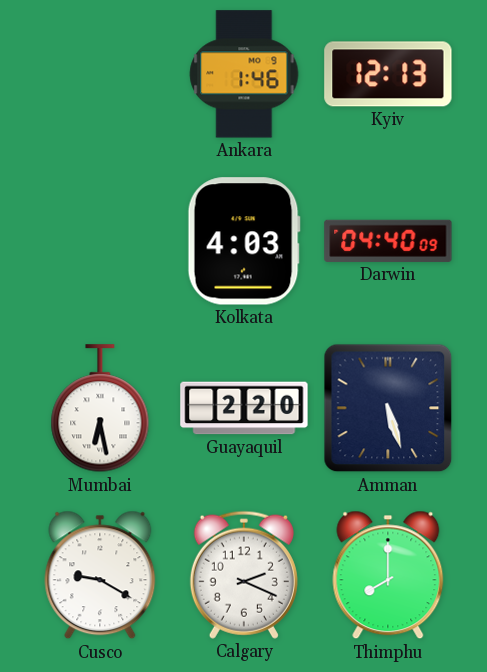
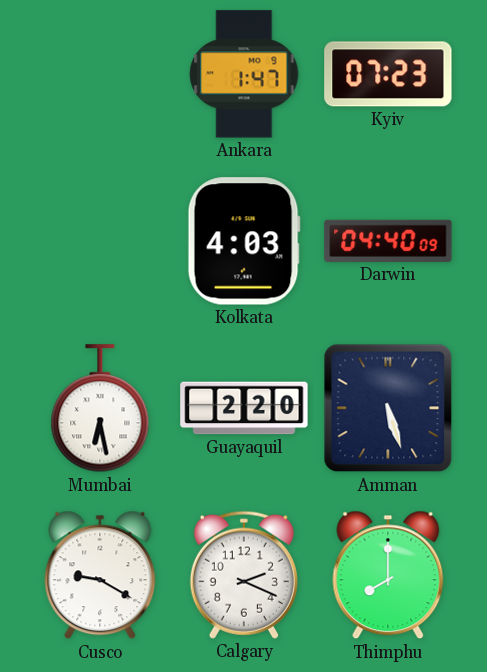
Ankara: 1:46 -> 1:47 (244, 74)
Kyiv: 12:13 -> 07:23 (388, 74)
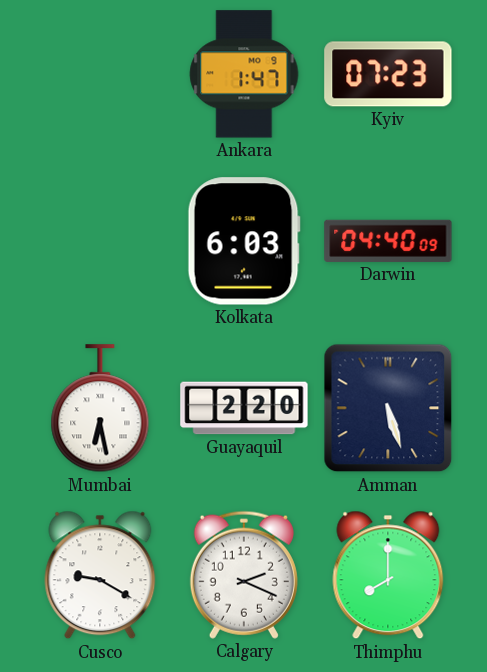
Kolkata: 4:03 -> 6:03 (244, 241)
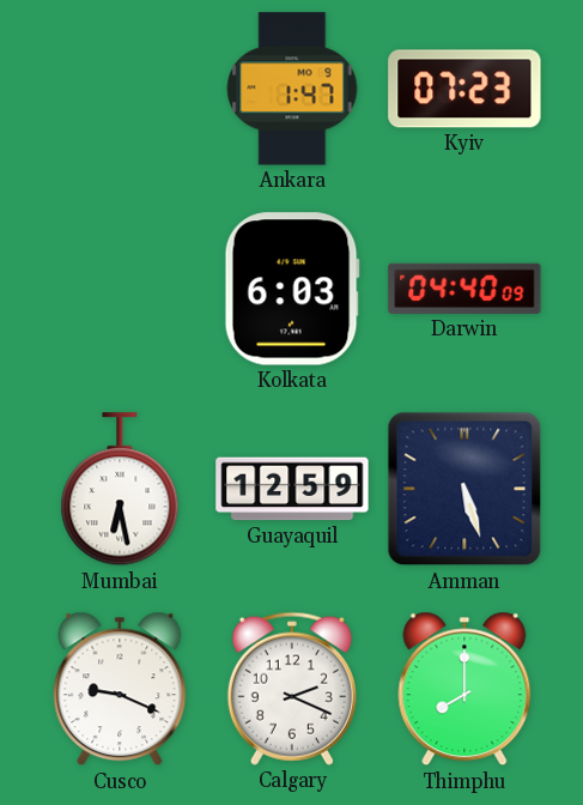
Guayaquil: 2:20 -> 12:59 (292, 489)
Cusco: 9:20 -> 9:19 (120, 689)
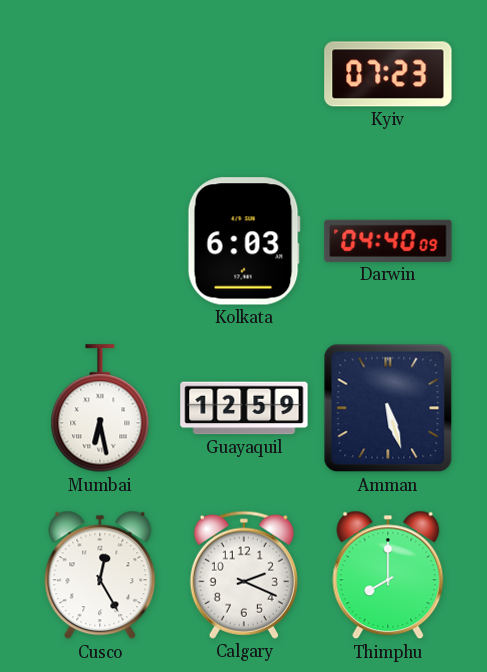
Ankara: 1:47 -> none (292, 89)
Cusco: 9:19 -> 12:25 (100, 575)
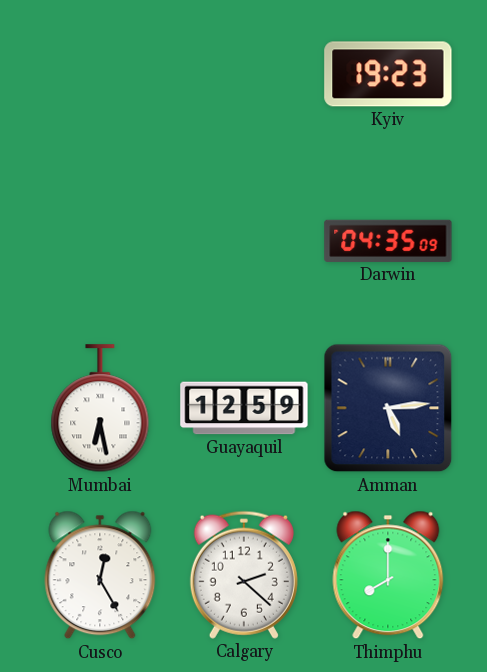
Kyiv: 07:23 -> 19:23 (388, 74)
Kolkata: 6:03 -> none (244, 241)
Darwin: 04:40 -> 04:35 (388, 241)
Amman: 5:27 -> 5:14 (388, 408)
Calgary: 2:19 -> 2:22 (244, 575)
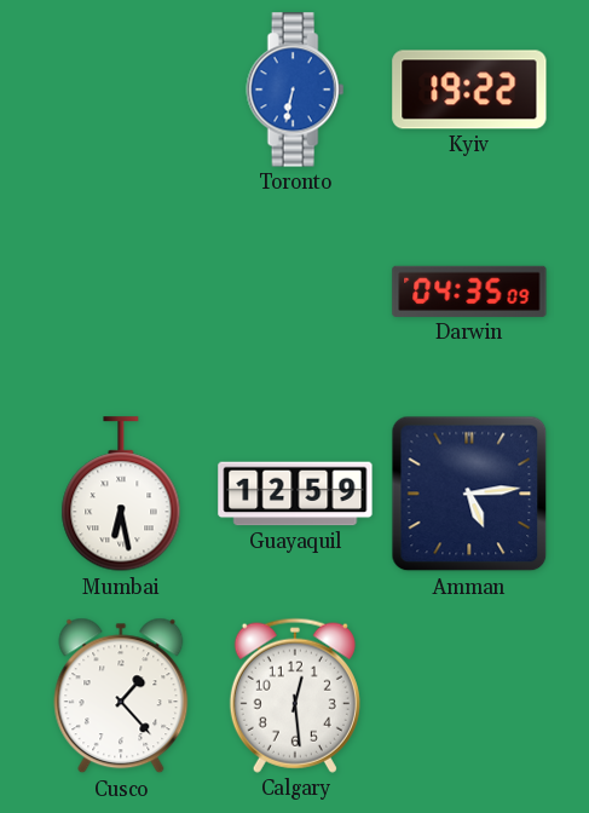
Toronto: none -> 6:32 (295, 90)
Kyiv: 19:23 -> 19:22 (469, 90)
Cusco: 12:25 -> 1:23 (121, 696)
Calgary: 2:22 -> 12:29 (295, 696)
Thimphu: 8:00 -> none (388, 575)
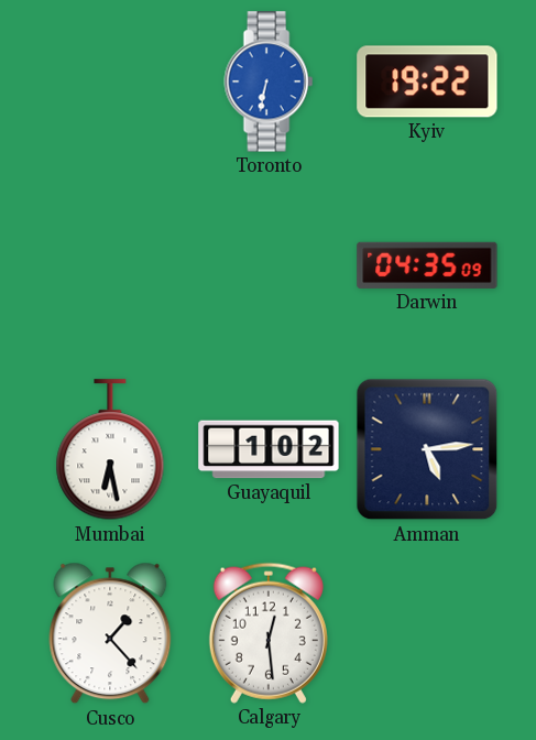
Guayaquil: 12:59 -> 1:02 (269, 449)
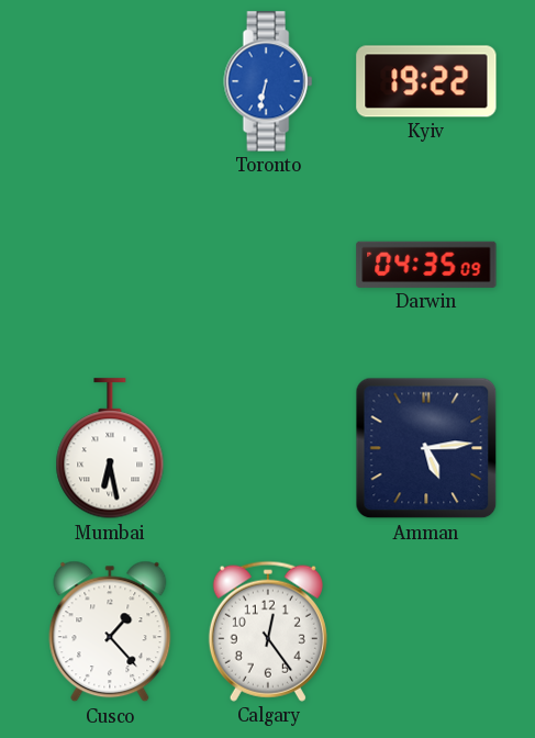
Guayaquil: 1:02 -> none (269, 449)
Calgary: 12:29 -> 12:24 (268, 631)
